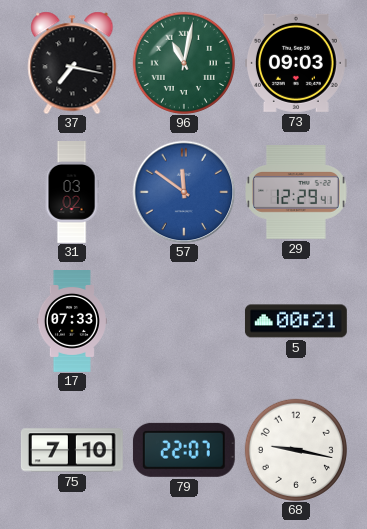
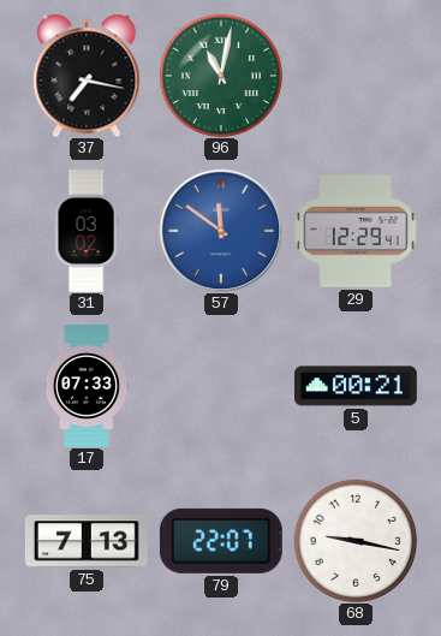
73: 09:03 -> none (296, 63)
75: 7:10 -> 7:13 (87, 541)
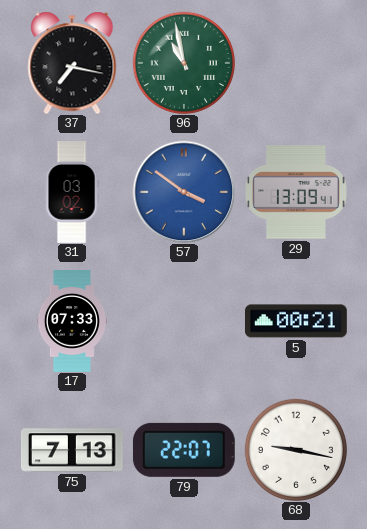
96: 11:02 -> 10:58 (184, 63)
57: 11:51 -> 3:51 (184, 192)
29: 12:29 -> 13:09 (296, 192)
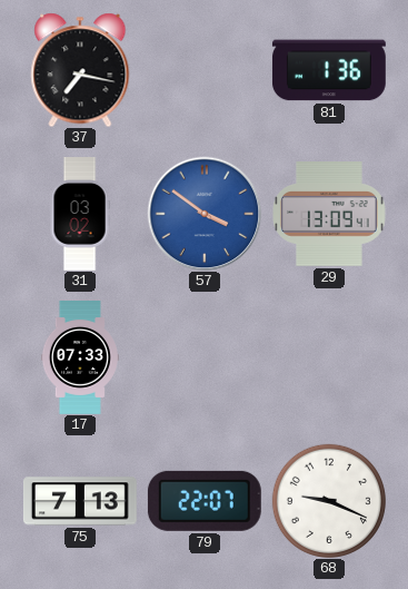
96: 10:58 -> none (184, 63)
81: none -> 1:36 (329, 70)
5: 00:21 -> none (296, 321)
68: 9:17 -> 9:19 (329, 501)
